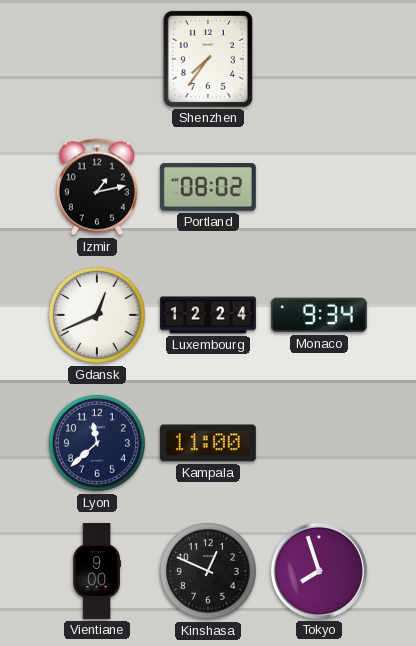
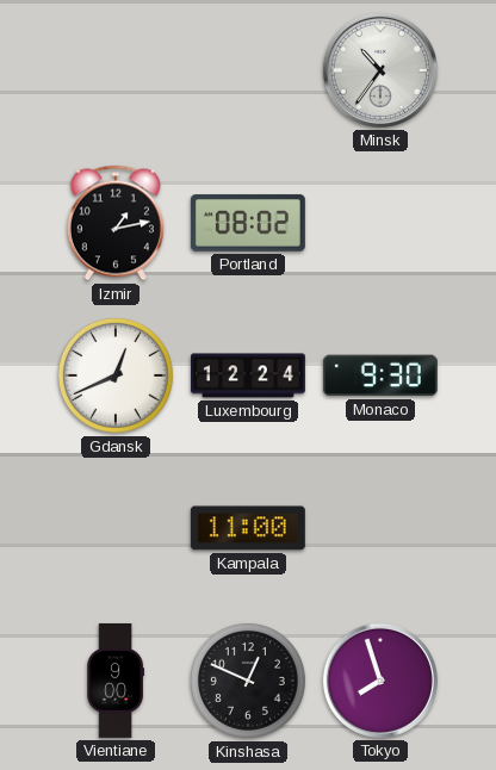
Shenzhen: 7:36 -> none (208, 59)
Minsk: none -> 10:36 (380, 70)
Monaco: 9:34 -> 9:30 (380, 375)
Lyon: 11:38 -> none (97, 443)
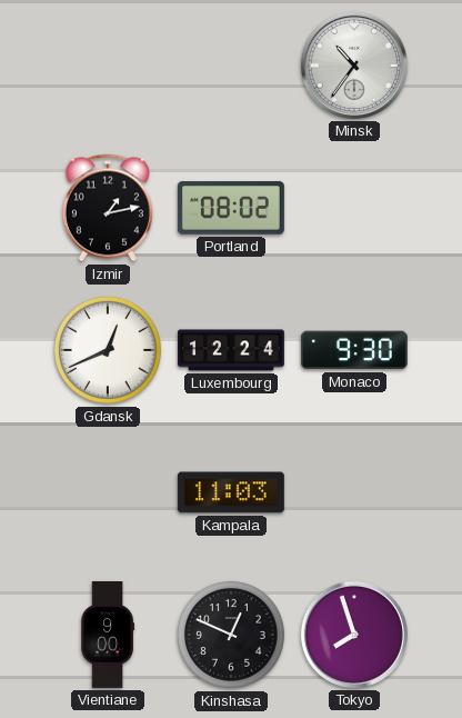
Kampala: 11:00 -> 11:03 (231, 492)
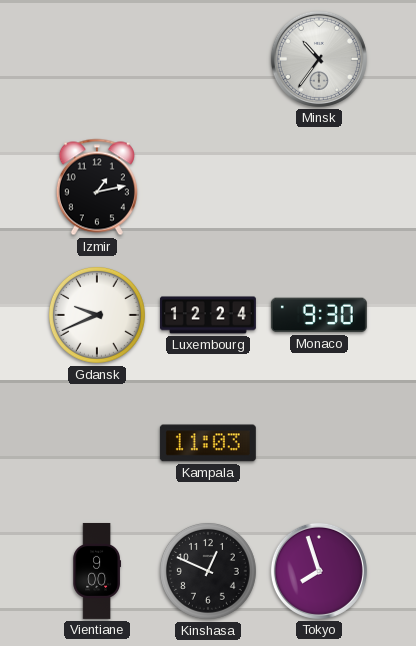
Portland: 08:02 -> none (231, 208)
Gdansk: 12:41 -> 9:41 (97, 315)
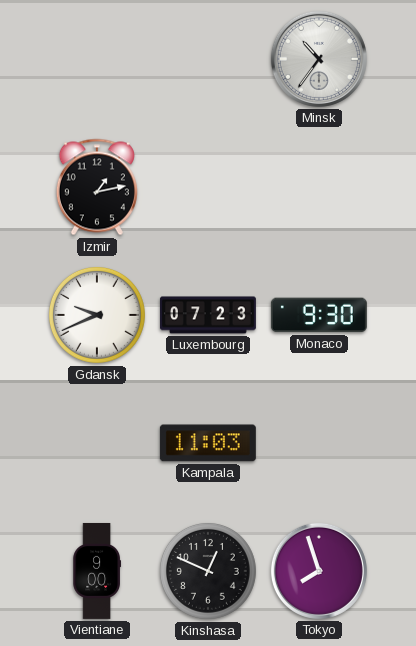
Luxembourg: 12:24 -> 07:23 (208, 315)
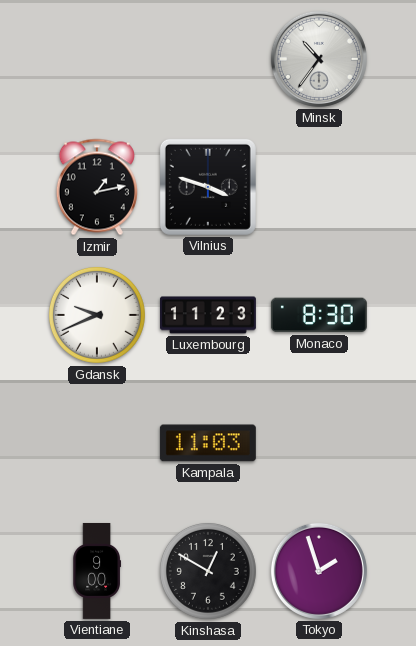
Vilnius: none -> 3:48 (208, 187)
Luxembourg: 07:23 -> 11:23 (208, 315)
Monaco: 9:30 -> 8:30 (319, 315)
Kinshasa: 12:49 -> 12:50 (208, 571)
Tokyo: 7:57 -> 1:57 (319, 571)
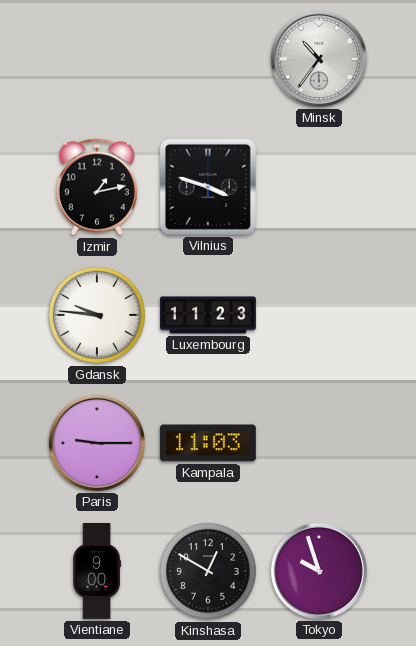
Gdansk: 9:41 -> 9:46 (97, 315)
Monaco: 8:30 -> none (319, 315)
Paris: none -> 9:15 (97, 443)
Tokyo: 1:57 -> 9:57 (319, 571)
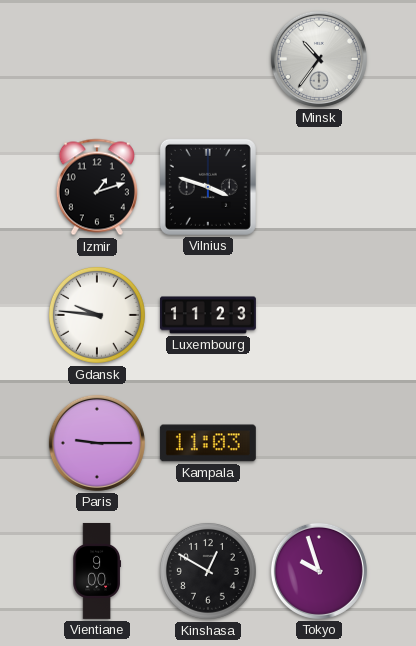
Izmir: 1:13 -> 1:12 (97, 187)
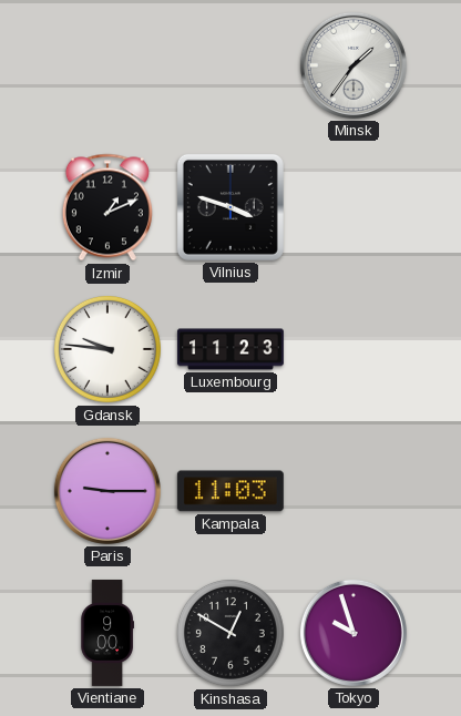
Minsk: 10:36 -> 1:36 (354, 65)
Izmir: 1:12 -> 1:11 (107, 207)
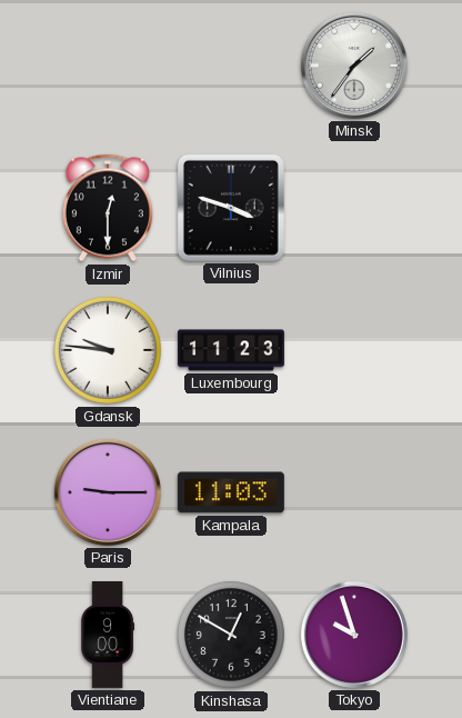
Izmir: 1:11 -> 12:30 (108, 208)
